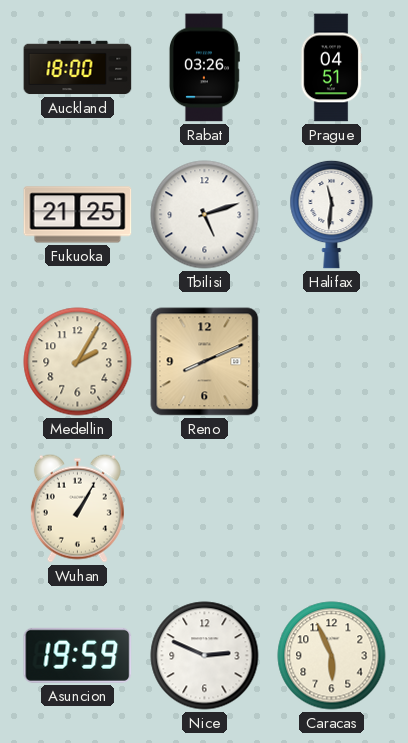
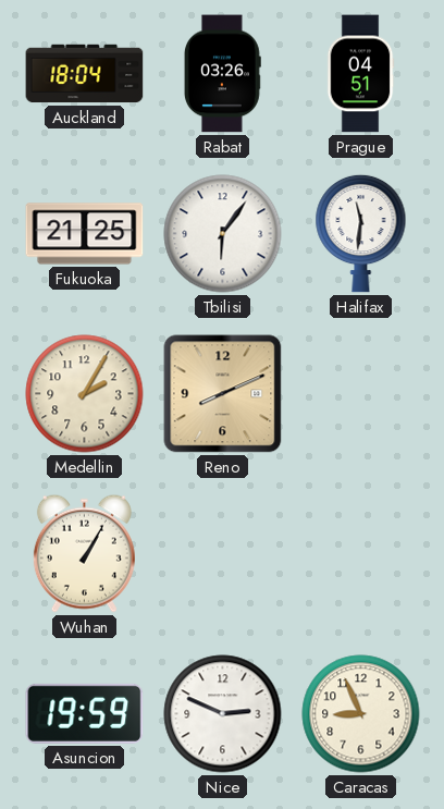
Auckland: 18:00 -> 18:04 (85, 74)
Tbilisi: 5:12 -> 6:06 (223, 234)
Caracas: 5:56 -> 8:56 (361, 714)
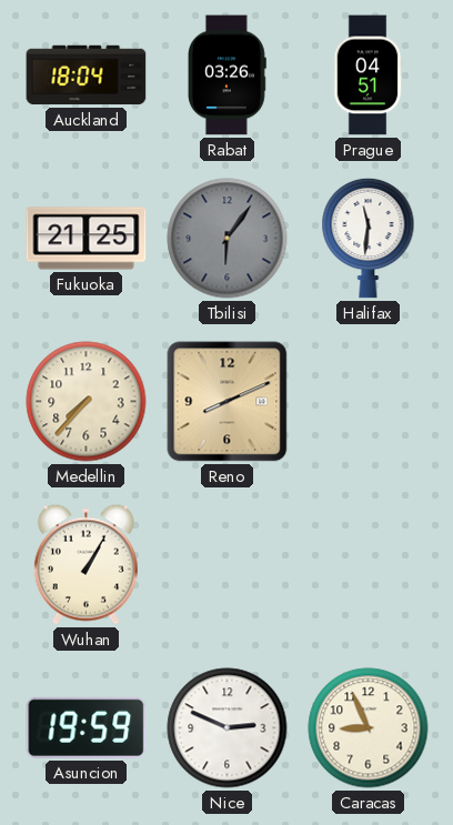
Tbilisi dial: white -> grey (228, 239)
Medellin: 2:05 -> 7:37 (87, 402)
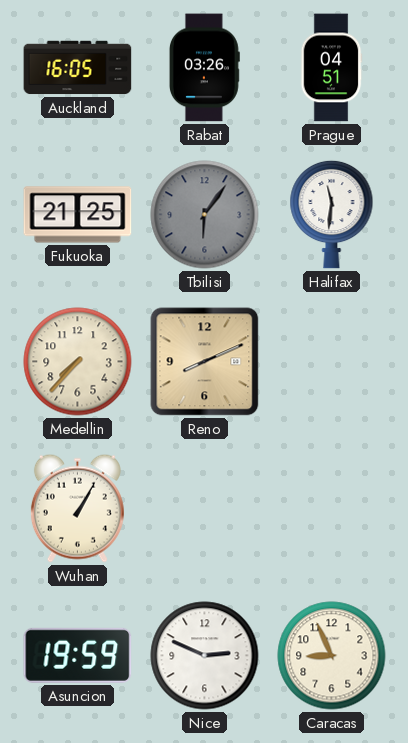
Auckland: 18:04 -> 16:05 (78, 68)
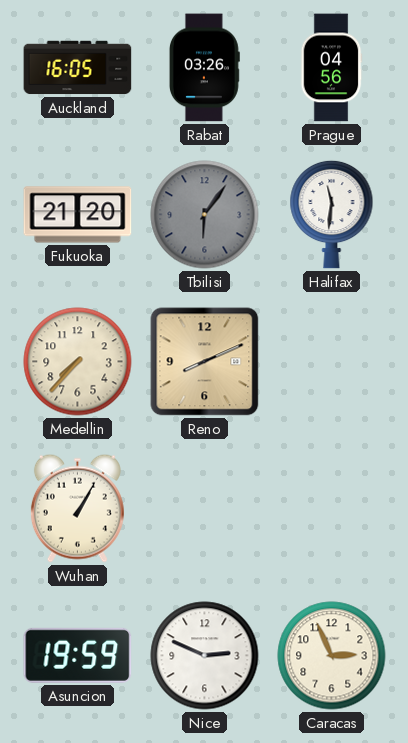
Prague: 04:51 -> 04:56 (331, 68)
Fukuoka: 21:25 -> 21:20 (78, 215)
Caracas: 8:56 -> 2:56 (332, 656)
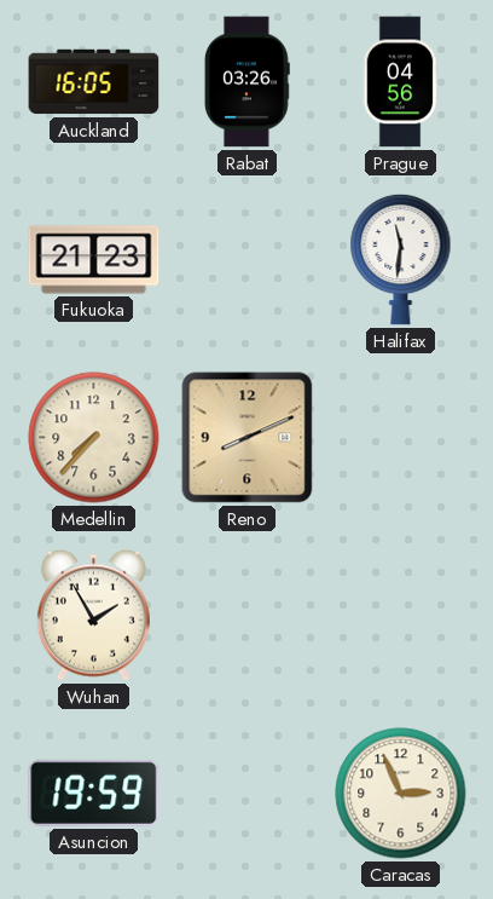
Fukuoka: 21:20 -> 21:23 (94, 260)
Tbilisi: 6:06 -> none (205, 215)
Wuhan: 1:05 -> 1:55 (93, 615)
Nice: 2:49 -> none (205, 656)
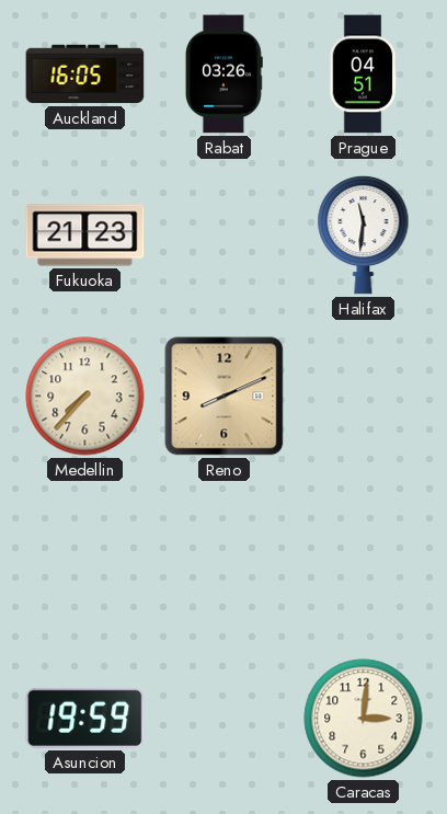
Prague: 04:56 -> 04:51 (363, 74)
Wuhan: 1:55 -> none (93, 615)
Caracas: 2:56 -> 3:01 (364, 719)
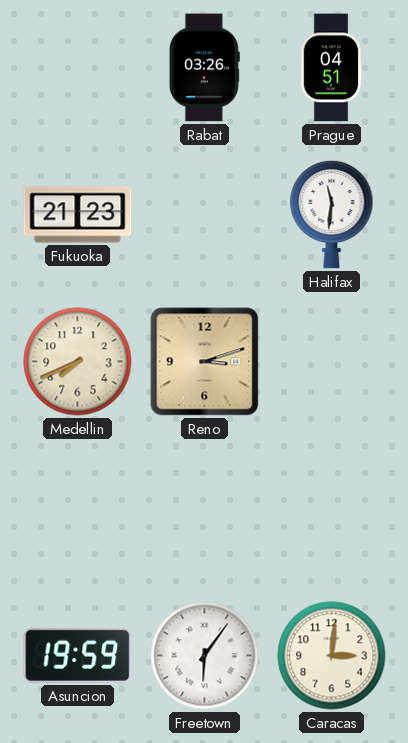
Auckland: 16:05 -> none (85, 74)
Medellin: 7:37 -> 7:41 (78, 362)
Reno: 8:11 -> 3:12 (205, 362)
Freetown: none -> 6:06 (205, 656)
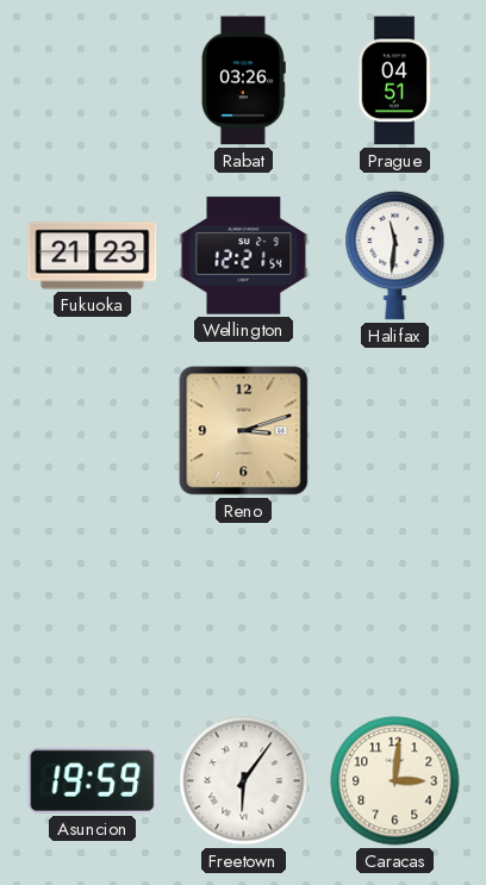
Wellington: none -> 12:21 (244, 256)
Medellin: 7:41 -> none (78, 362)
